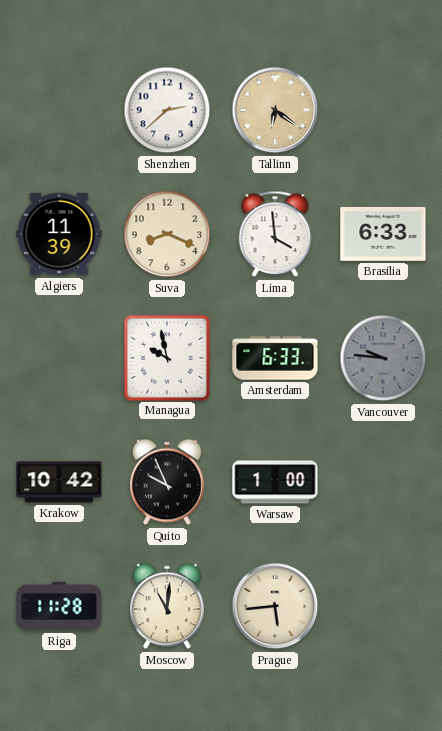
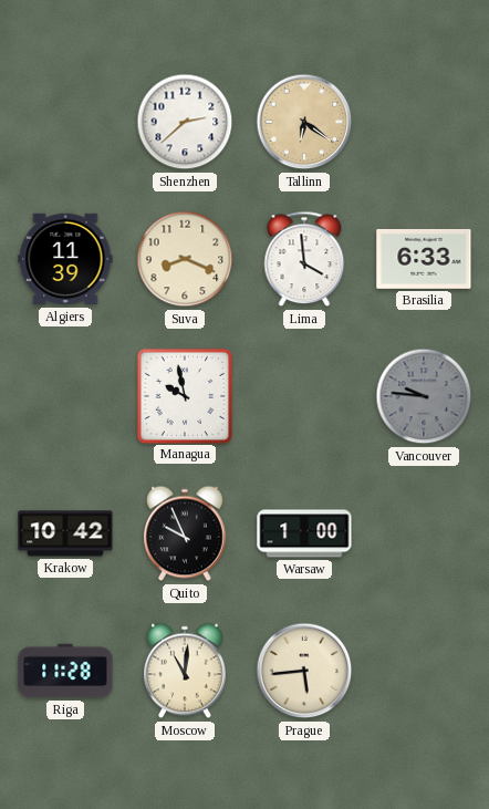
Amsterdam: 6:33 -> none (275, 358)
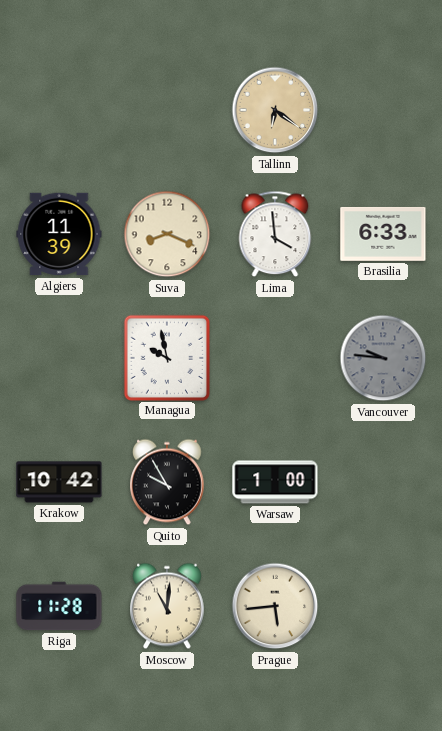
Shenzhen: 2:38 -> none (185, 122)
Quito: 9:56 -> 9:55 (168, 482)
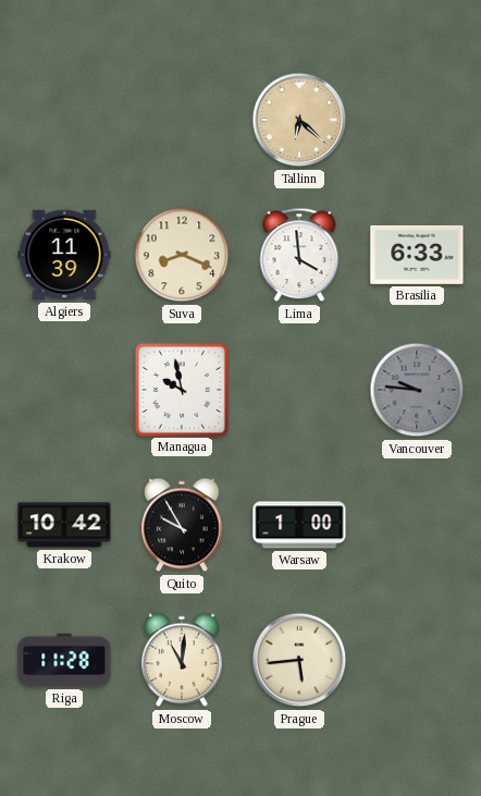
Tallinn: 6:21 -> 6:22 (299, 120)
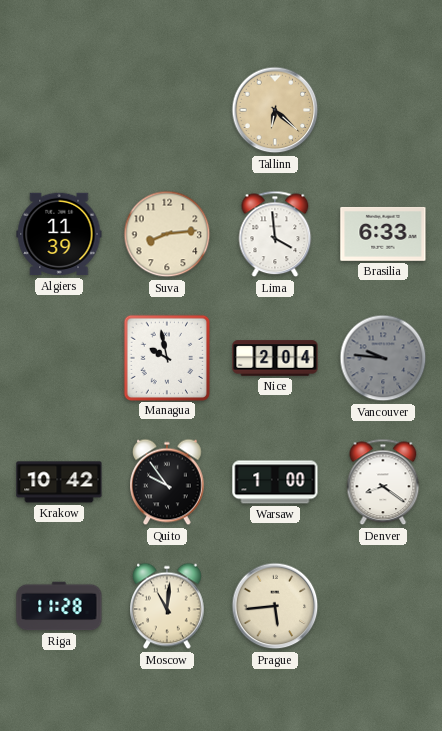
Suva: 8:19 -> 8:14 (167, 234)
Nice: none -> 2:04 (275, 358)
Quito: 9:55 -> 9:54 (168, 482)
Denver: none -> 8:21 (383, 482)
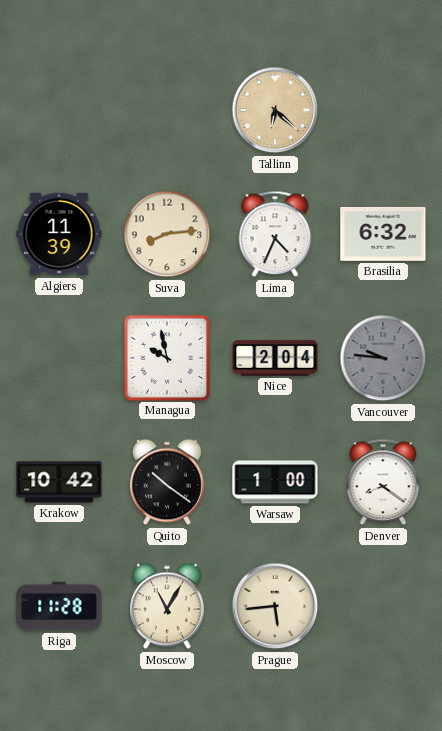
Lima: 3:59 -> 4:34 (275, 234)
Brasilia: 6:33 -> 6:32 (383, 234)
Quito: 9:54 -> 10:21 (168, 482)
Moscow: 11:01 -> 11:05 (168, 606)
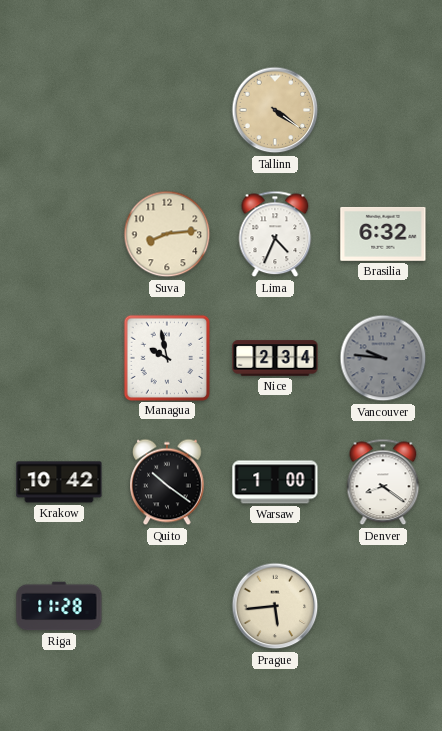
Tallinn: 6:22 -> 4:21 (275, 110)
Algiers: 11:39 -> none (59, 234)
Nice: 2:04 -> 2:34 (275, 358)
Moscow: 11:05 -> none (168, 606)
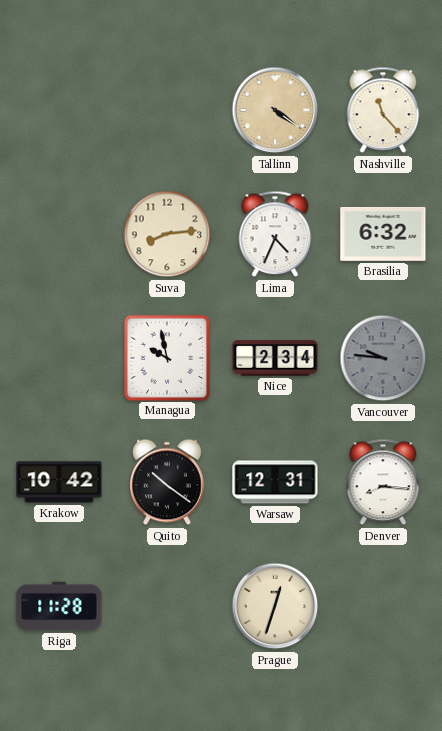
Nashville: none -> 11:23 (383, 110)
Warsaw: 1:00 -> 12:31 (275, 482)
Denver: 8:21 -> 8:16 (383, 482)
Prague: 5:44 -> 12:33 (275, 606)
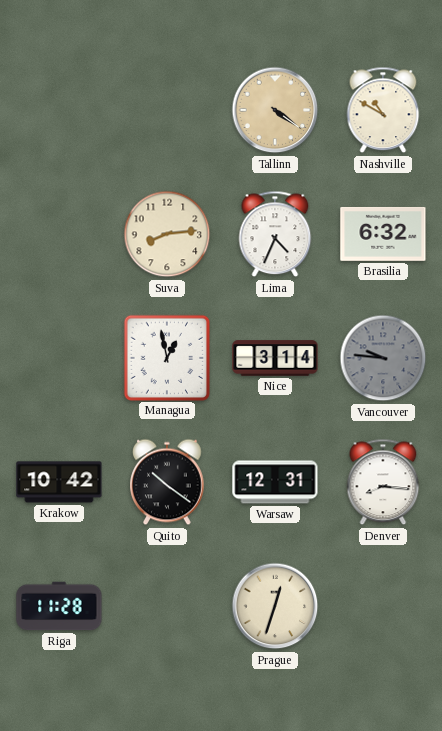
Nashville: 11:23 -> 10:50 (383, 110)
Managua: 9:58 -> 12:58 (166, 357)
Nice: 2:34 -> 3:14 (275, 358)
